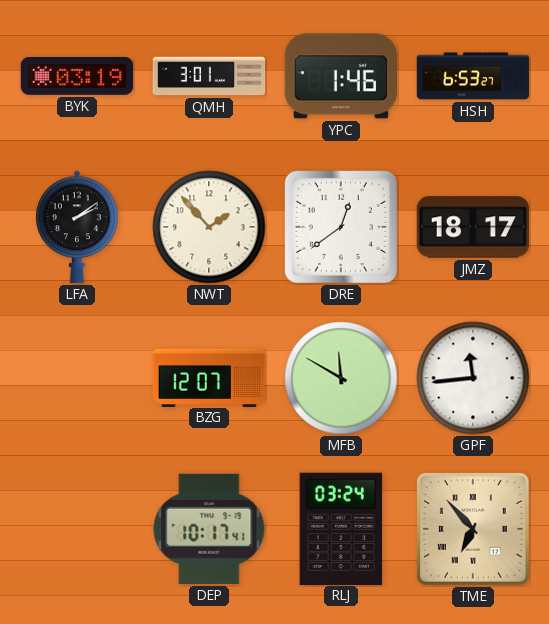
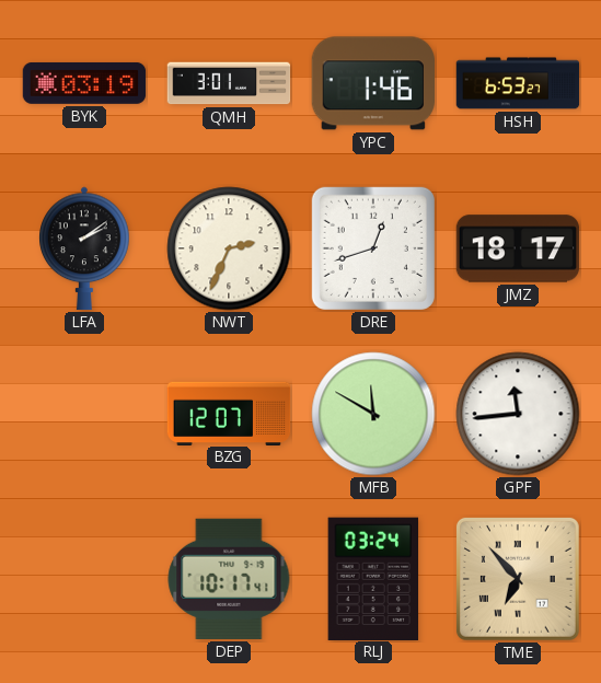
NWT: 1:53 -> 2:34 (229, 248)
DRE: 12:39 -> 12:42 (373, 248)
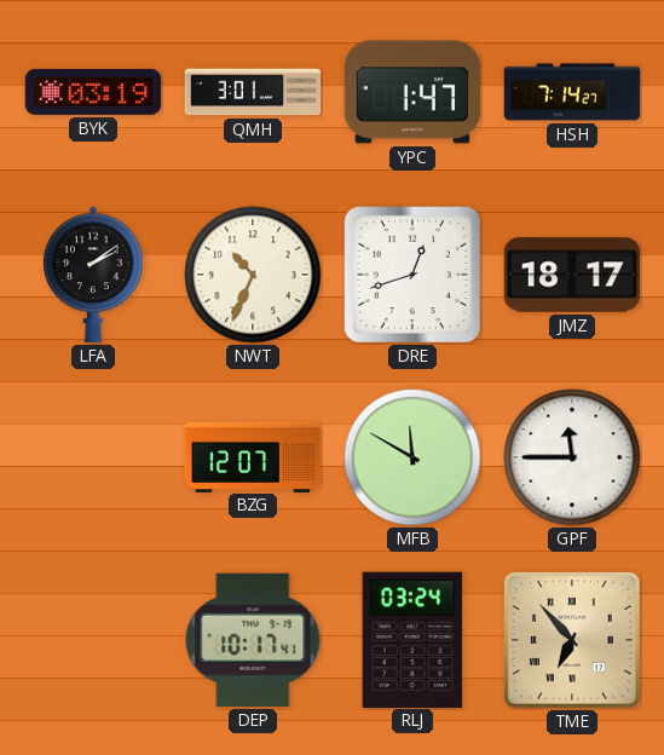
YPC: 1:46 -> 1:47 (411, 92)
HSH: 6:53 -> 7:14 (572, 92)
NWT: 2:34 -> 10:34 (253, 275)
GPF: 11:44 -> 11:45 (572, 457)
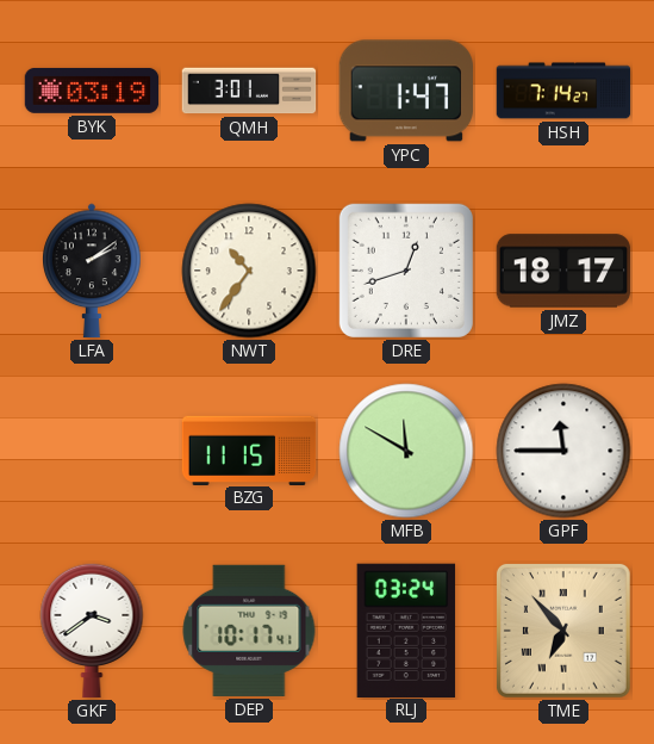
NWT: 10:34 -> 10:36 (249, 271)
BZG: 12:07 -> 11:15 (249, 449)
GKF: none -> 3:39 (92, 631)
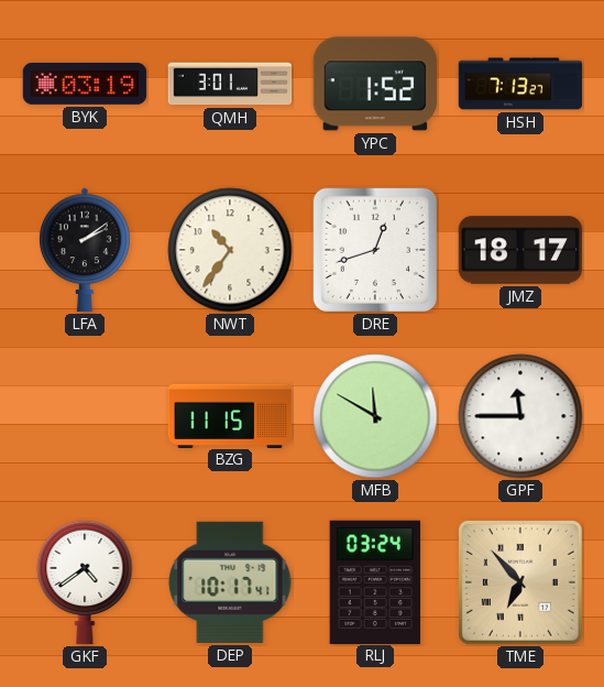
YPC: 1:47 -> 1:52 (374, 84)
HSH: 7:14 -> 7:13 (520, 84)
GKF: 3:39 -> 4:39 (85, 582)
